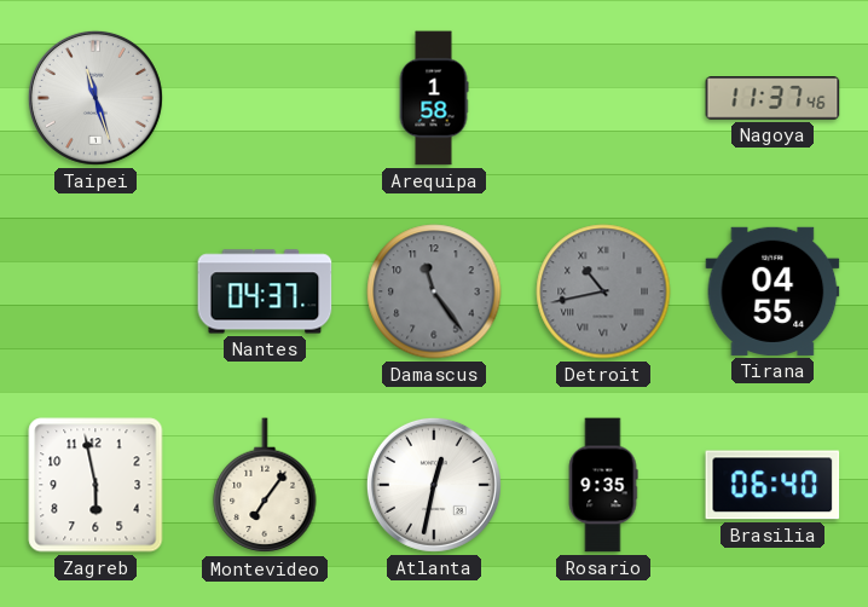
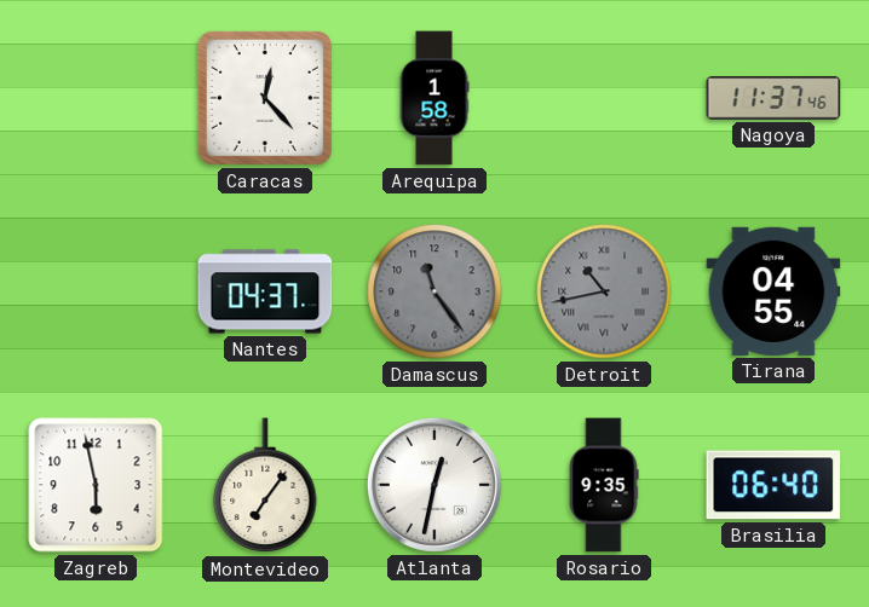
Taipei: 11:27 -> none (96, 98)
Caracas: none -> 12:23 (265, 98)
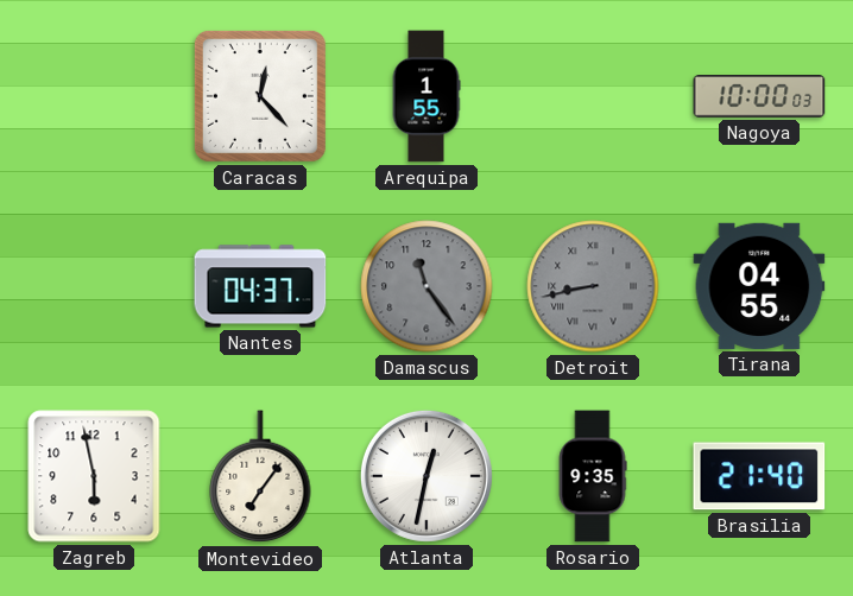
Arequipa: 1:58 -> 1:55 (426, 96)
Nagoya: 11:37 -> 10:00 (759, 96)
Detroit: 10:43 -> 8:43 (593, 286)
Brasilia: 06:40 -> 21:40 (759, 476)
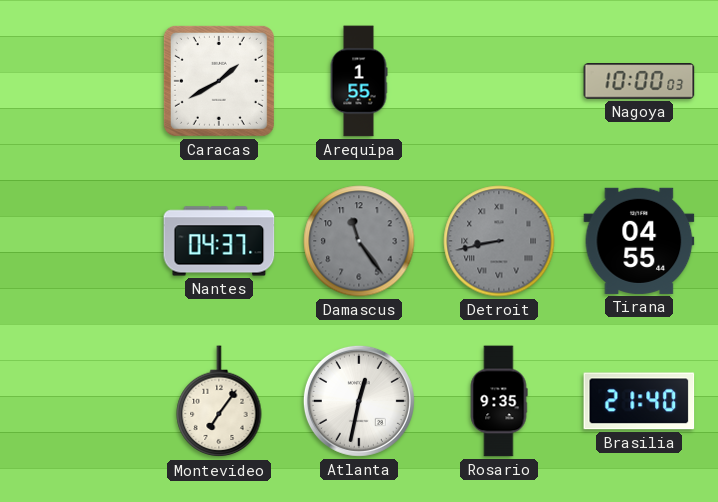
Caracas: 12:23 -> 1:40 (219, 81)
Zagreb: 5:58 -> none (94, 476)
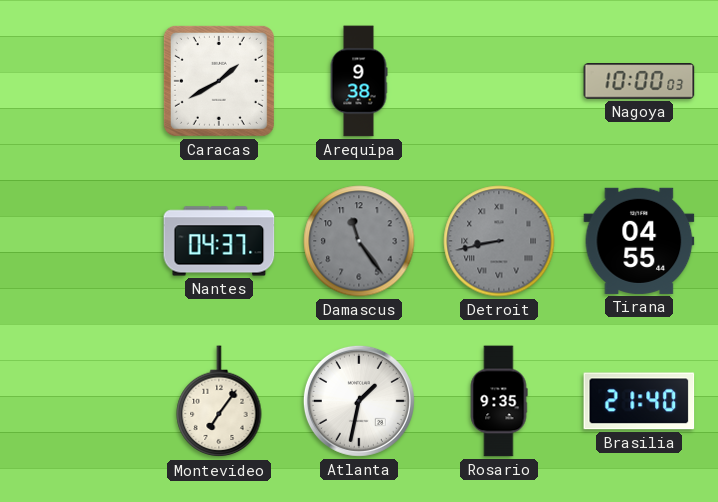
Arequipa: 1:55 -> 9:38 (359, 81)
Atlanta: 12:32 -> 1:32 (359, 401)
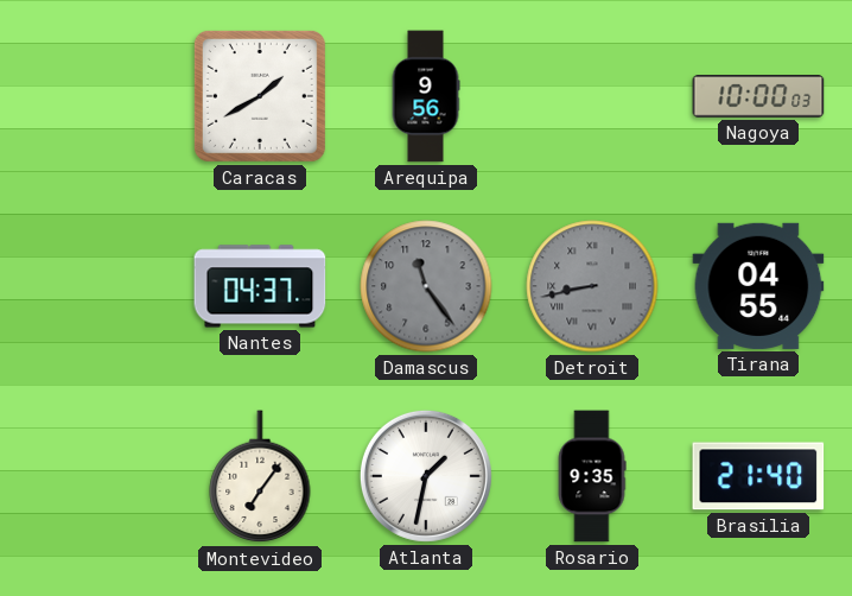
Arequipa: 9:38 -> 9:56 (426, 96)
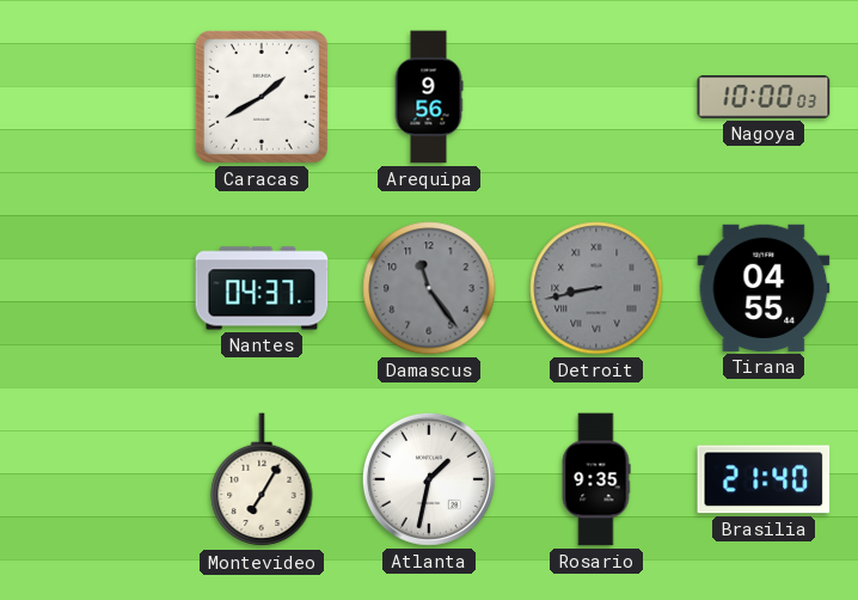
Montevideo: 7:06 -> 7:05 (262, 480)
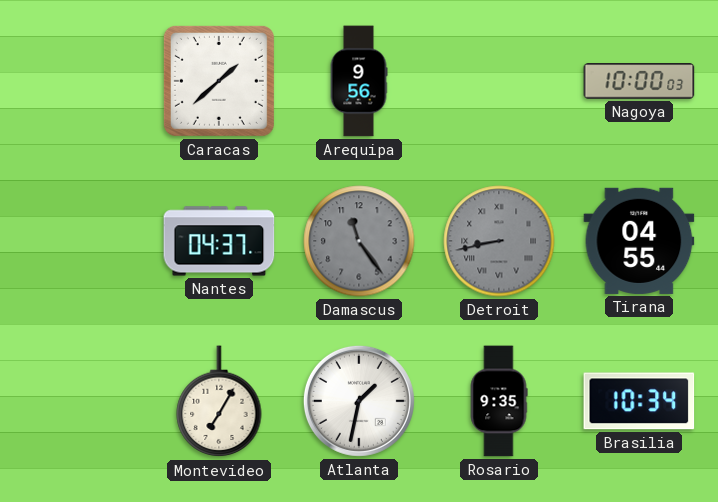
Caracas: 1:40 -> 1:38 (219, 81)
Brasilia: 21:40 -> 10:34 (639, 401)
